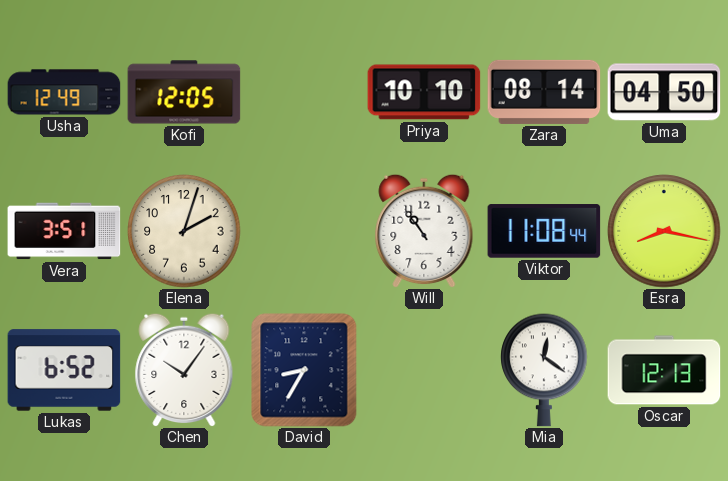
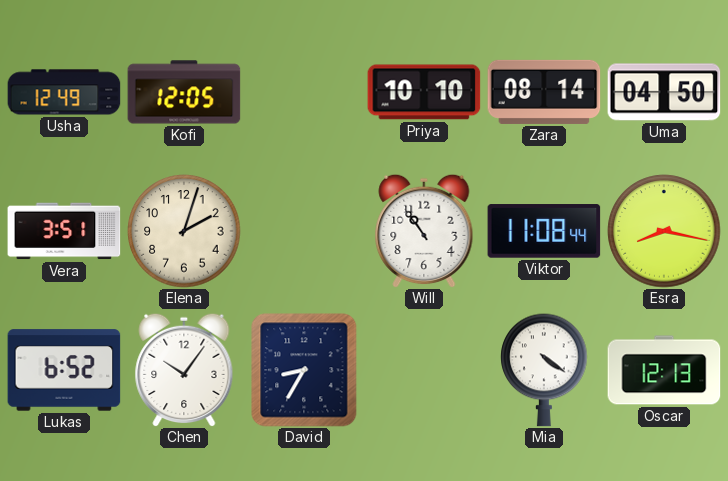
Mia: 12:21 -> 4:21 (544, 370)
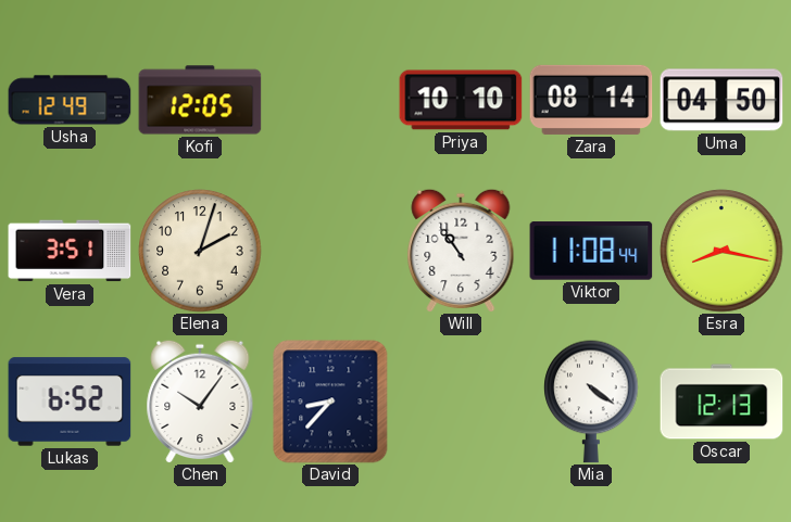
David: 8:35 -> 8:37 (330, 402)
